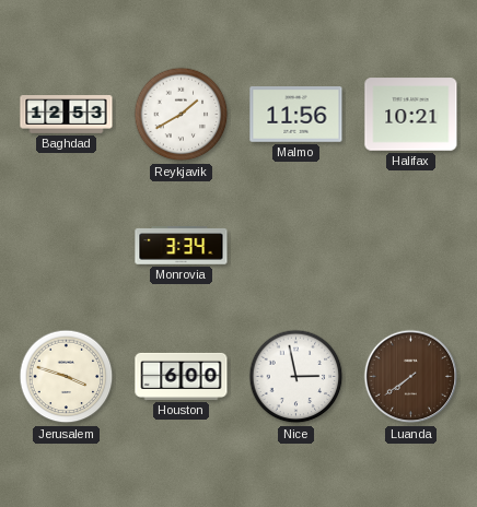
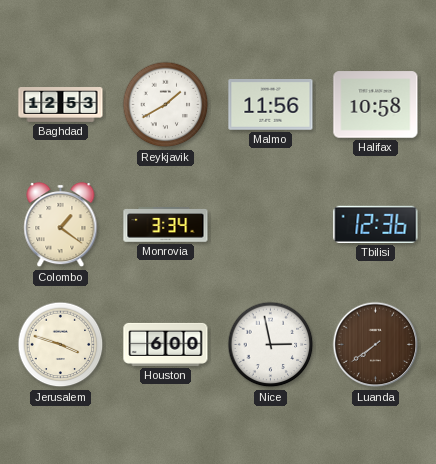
Halifax: 10:21 -> 10:58 (376, 105)
Colombo: none -> 1:21 (61, 225)
Tbilisi: none -> 12:36 (376, 224)
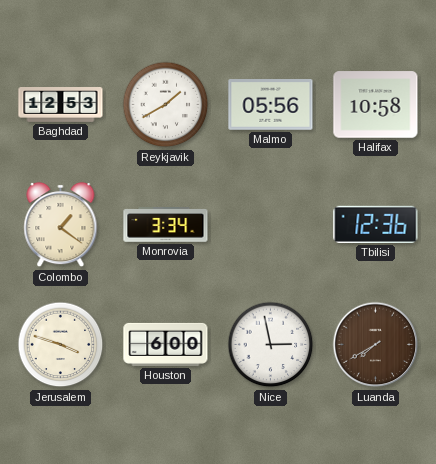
Malmo: 11:56 -> 05:56 (271, 105)
Luanda: 7:39 -> 7:40 (376, 345)
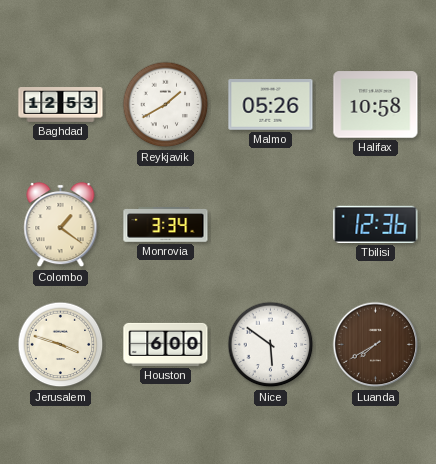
Malmo: 05:56 -> 05:26 (271, 105)
Nice: 2:58 -> 5:51 (271, 345)
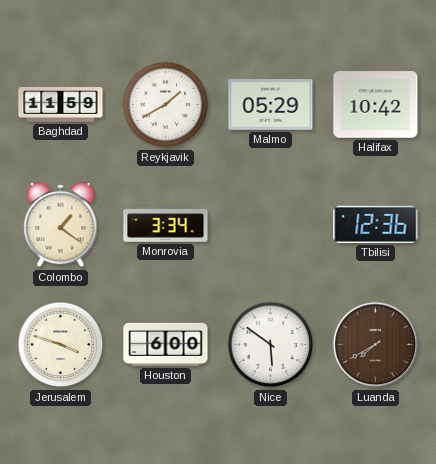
Baghdad: 12:53 -> 11:59 (61, 105)
Malmo: 05:26 -> 05:29 (271, 105)
Halifax: 10:58 -> 10:42 (376, 105)
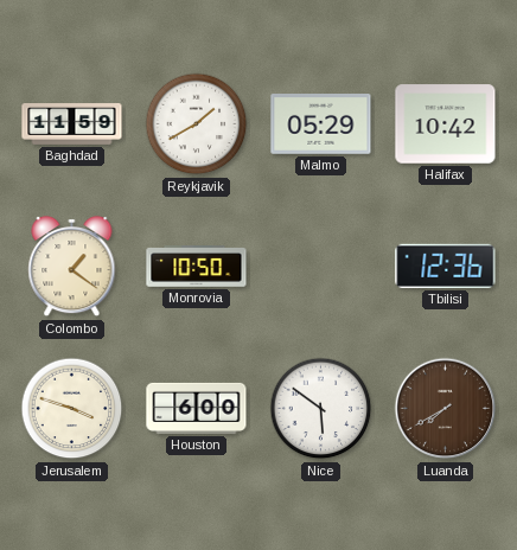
Monrovia: 3:34 -> 10:50 (197, 267)
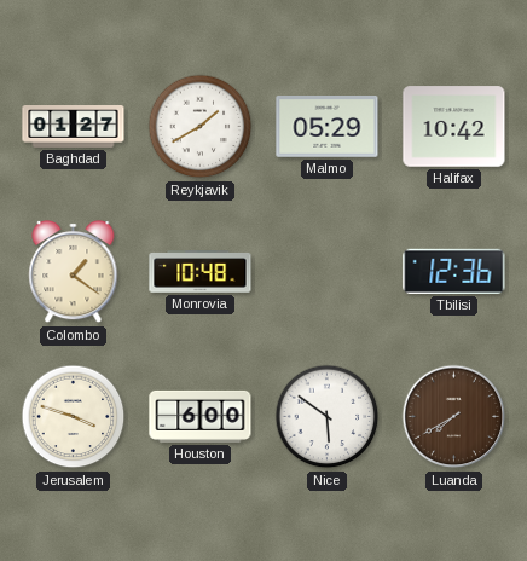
Baghdad: 11:59 -> 01:27 (74, 127)
Monrovia: 10:50 -> 10:48 (201, 272)
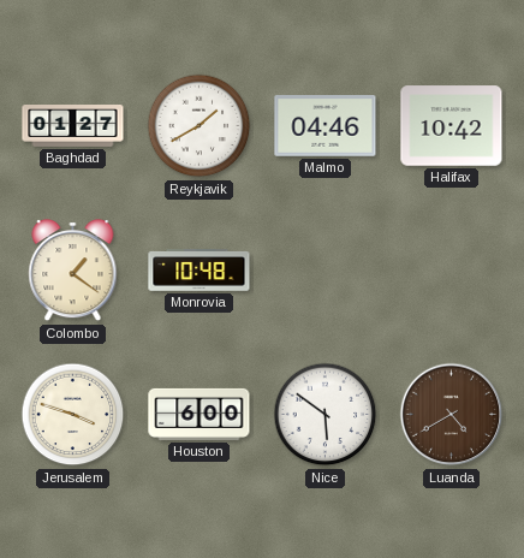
Malmo: 05:29 -> 04:46 (326, 126)
Tbilisi: 12:36 -> none (454, 271)
Luanda: 7:40 -> 4:40 (452, 415)
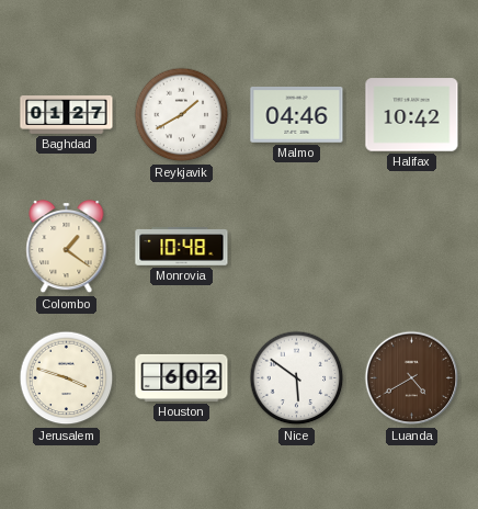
Houston: 6:00 -> 6:02 (182, 377)
